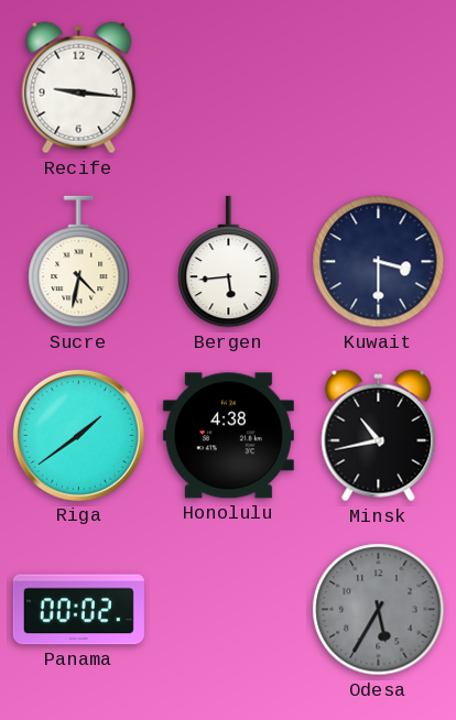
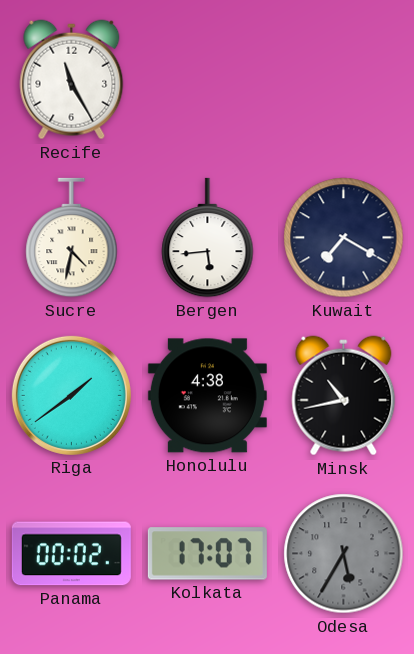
Recife: 9:16 -> 11:25 (72, 80)
Kuwait: 3:30 -> 7:20 (344, 238)
Kolkata: none -> 17:07 (207, 554)
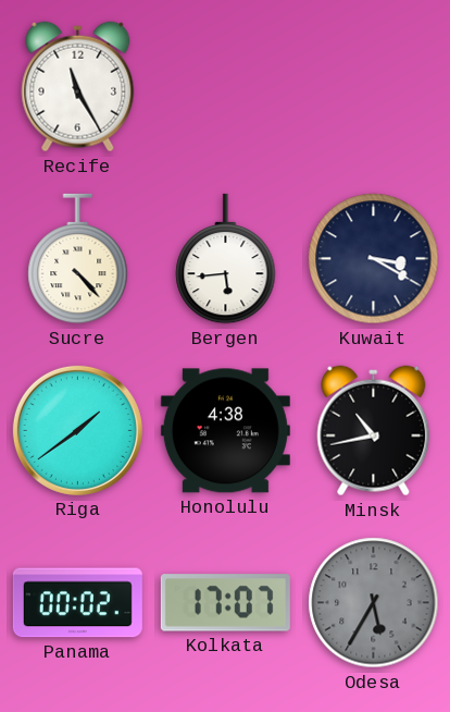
Sucre: 4:32 -> 4:23 (78, 259)
Kuwait: 7:20 -> 3:20 (374, 259)
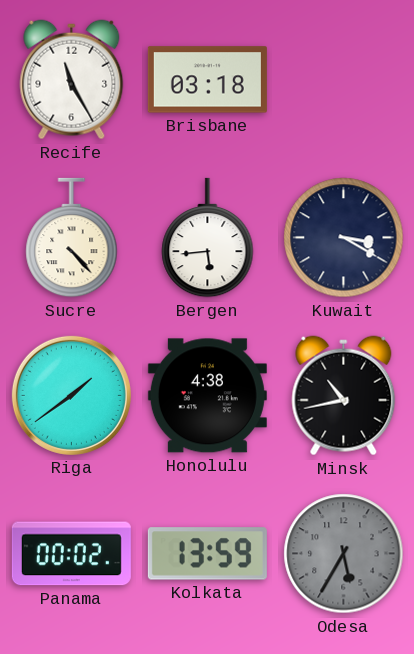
Brisbane: none -> 03:18 (207, 80)
Kolkata: 17:07 -> 13:59 (207, 554)
